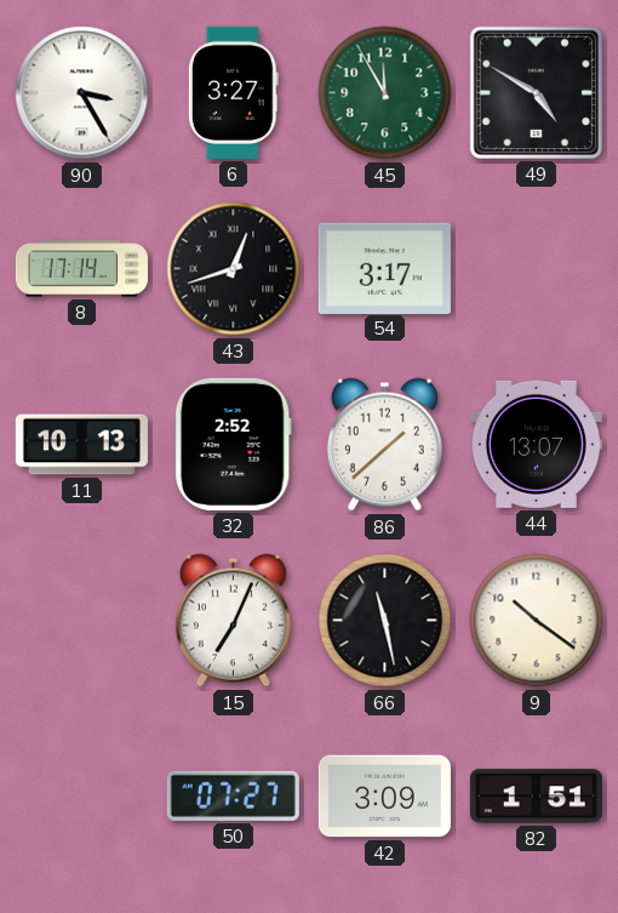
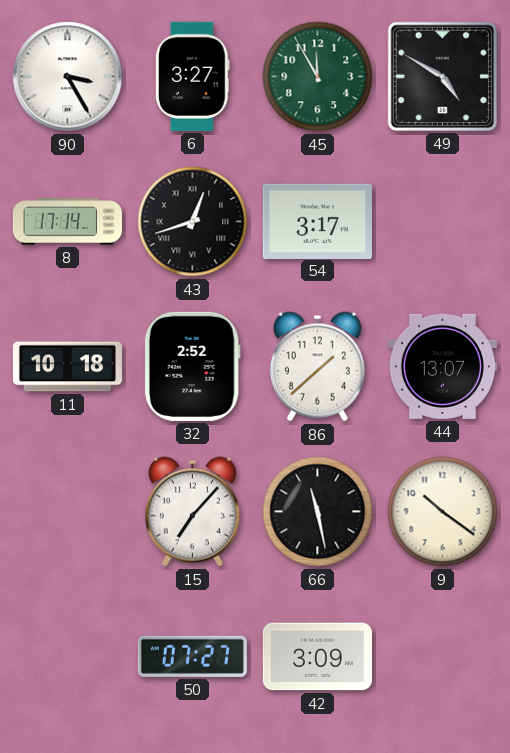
11: 10:13 -> 10:18 (67, 367)
15: 7:04 -> 7:07 (192, 512)
82: 1:51 -> none (536, 797)
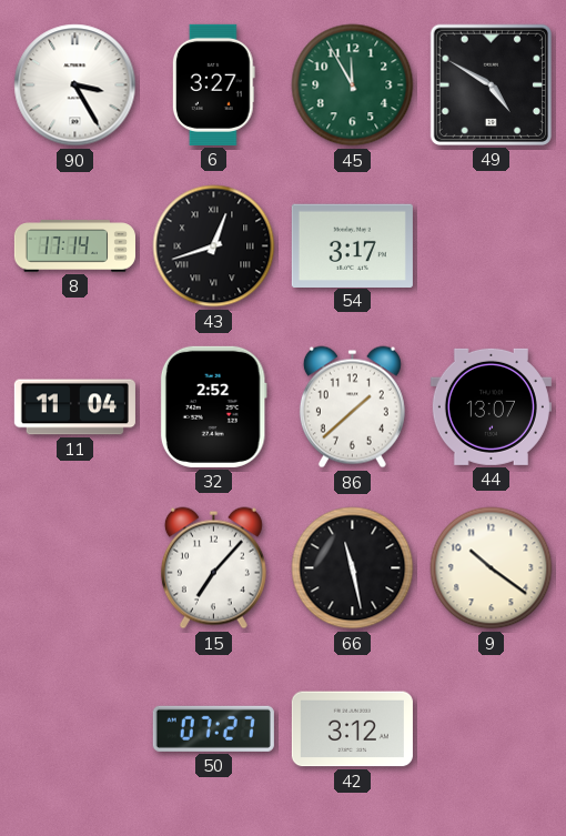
11: 10:18 -> 11:04 (74, 407)
42: 3:09 -> 3:12 (352, 729)
